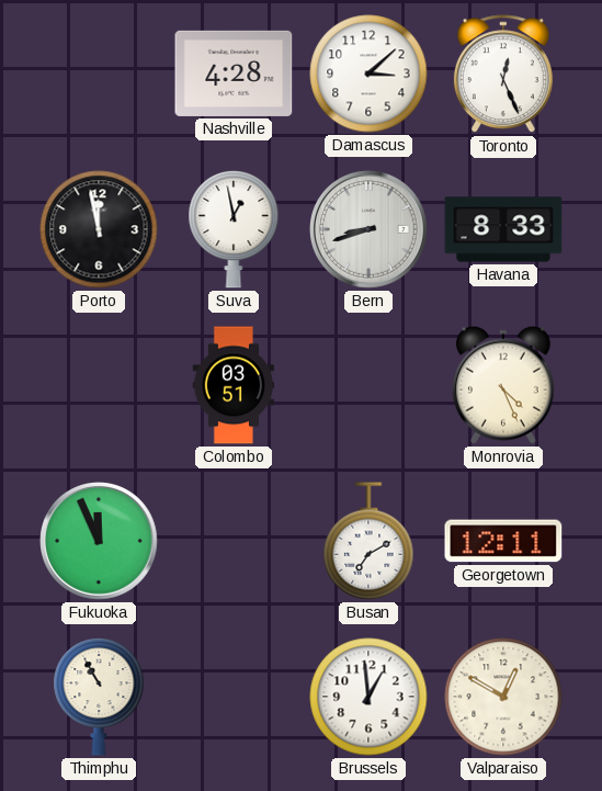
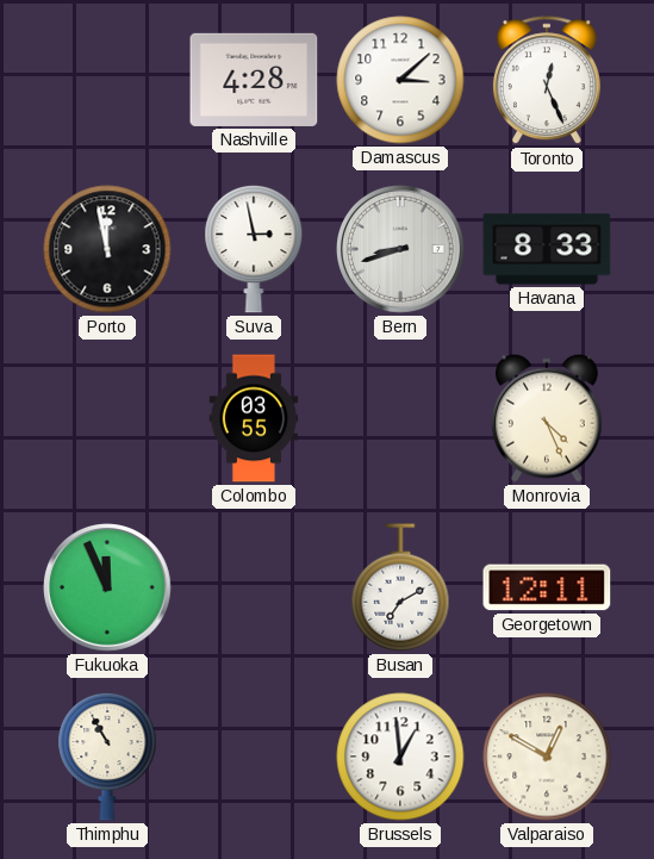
Suva: 12:58 -> 2:58 (254, 249)
Colombo: 03:51 -> 03:55 (254, 418)
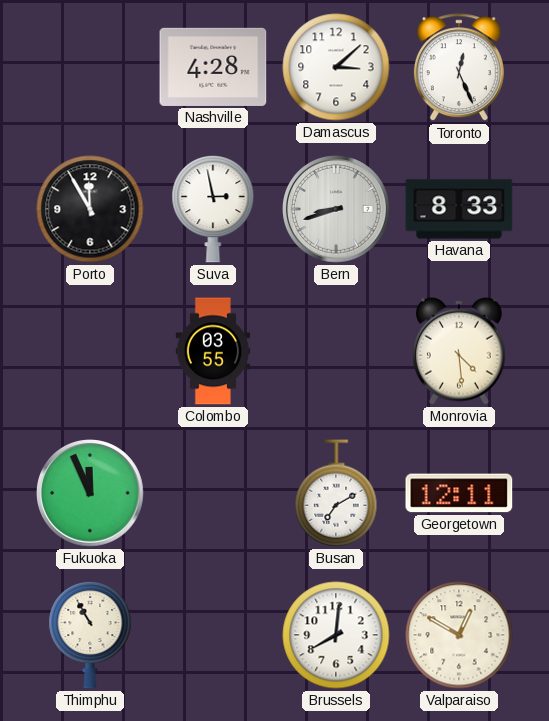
Porto: 11:58 -> 11:55 (90, 209)
Monrovia: 4:26 -> 4:29 (459, 351)
Brussels: 12:59 -> 8:01 (336, 635)
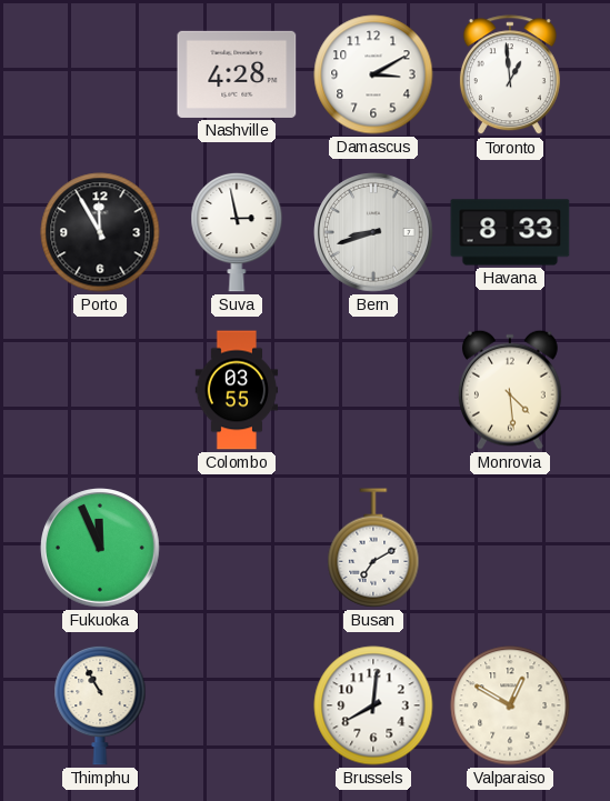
Damascus: 3:08 -> 3:10 (373, 74)
Toronto: 12:26 -> 12:59 (510, 76)
Georgetown: 12:11 -> none (459, 493)
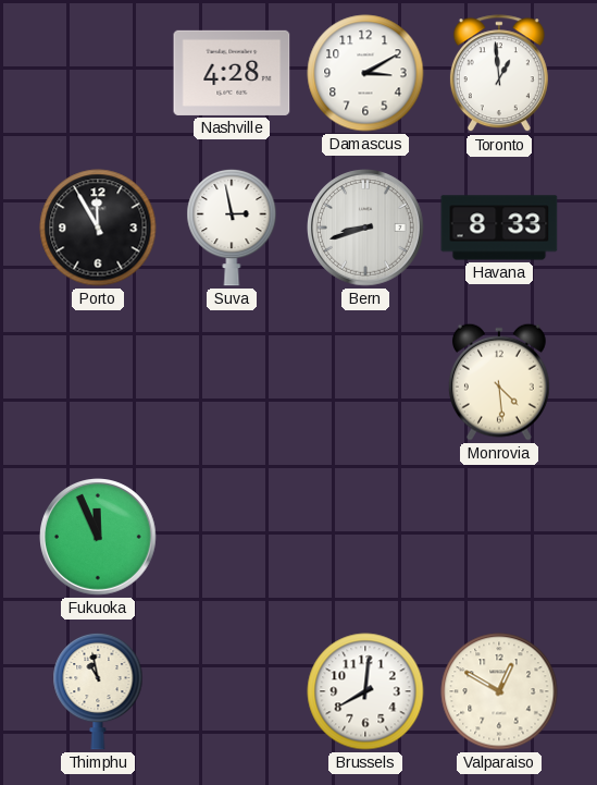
Colombo: 03:55 -> none (237, 390)
Busan: 7:10 -> none (373, 548)
Thimphu: 10:55 -> 10:58 (98, 691)
